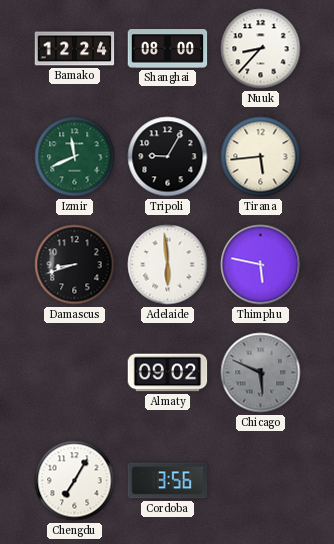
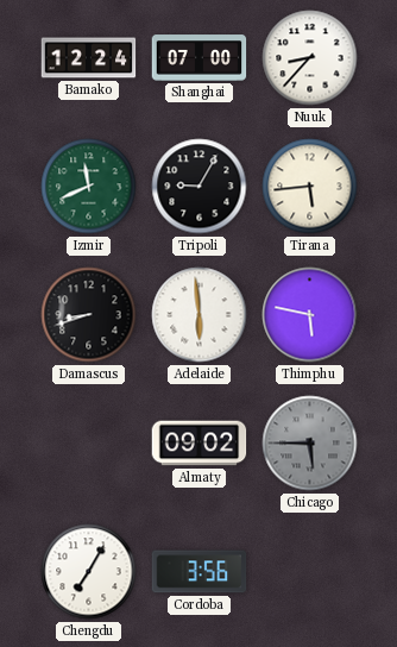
Shanghai: 08:00 -> 07:00 (200, 58)
Chicago: 5:49 -> 5:45 (310, 444)
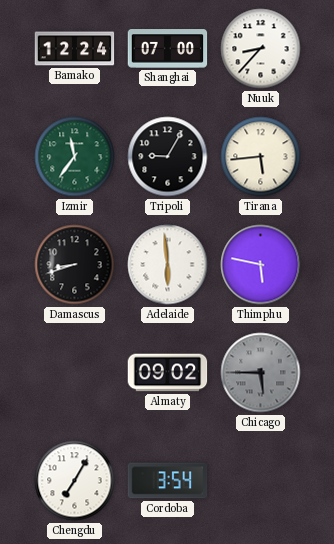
Izmir: 11:41 -> 11:36 (75, 157)
Cordoba: 3:56 -> 3:54 (168, 481)
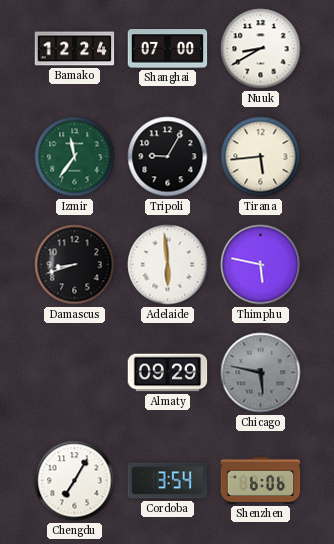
Nuuk: 8:37 -> 8:40 (261, 49)
Almaty: 09:02 -> 09:29 (168, 373)
Chicago: 5:45 -> 5:47 (261, 373)
Shenzhen: none -> 6:06 (261, 480)
